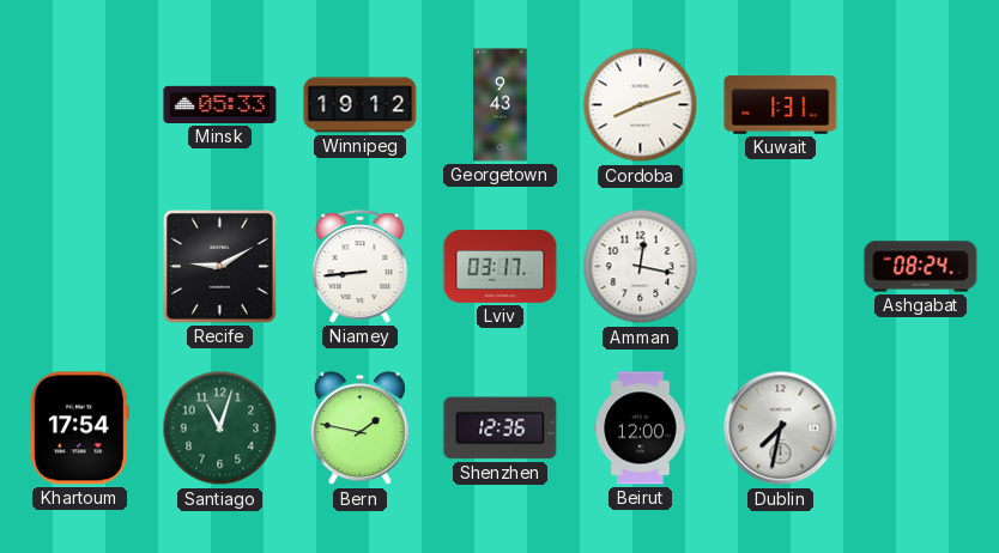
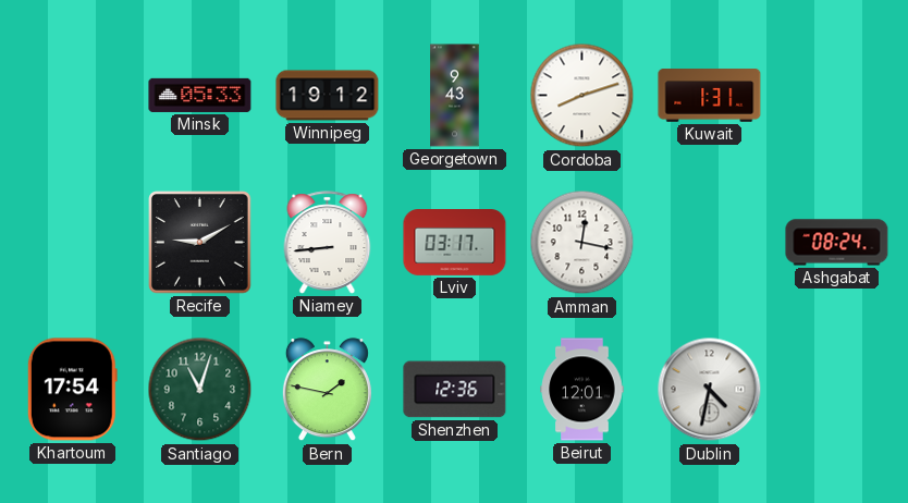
Beirut: 12:00 -> 12:01 (582, 390)
Dublin: 7:32 -> 4:32 (710, 390)
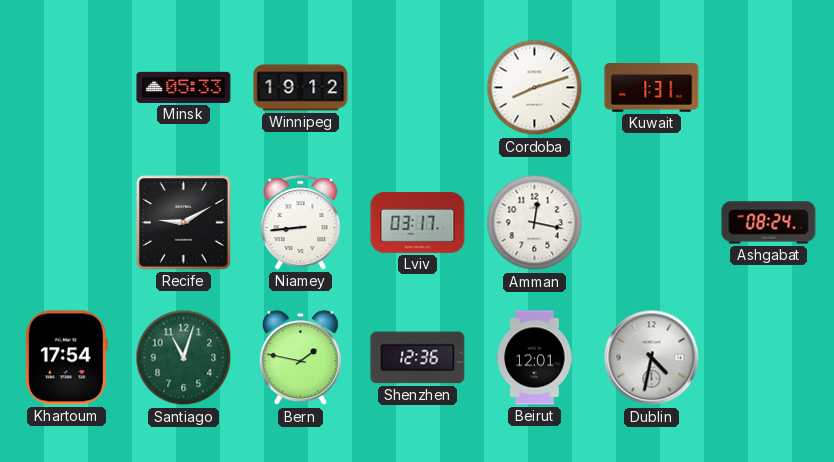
Georgetown: 9:43 -> none (455, 96)
